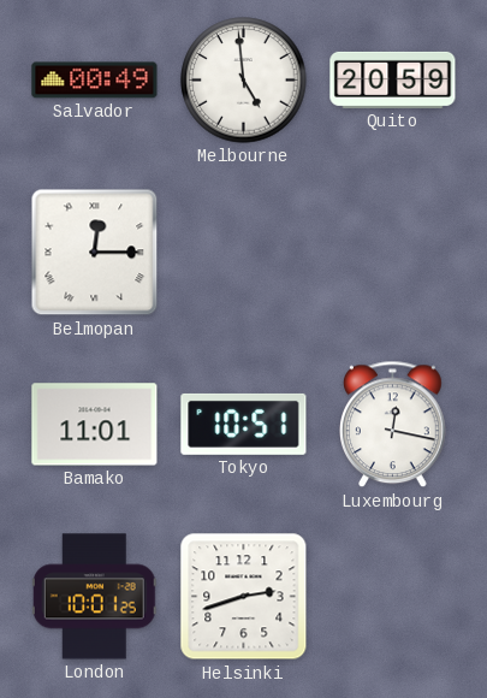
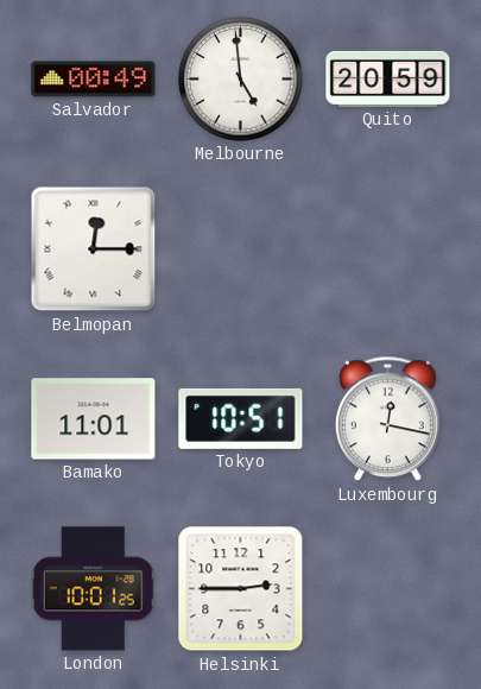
Helsinki: 2:42 -> 2:45 (241, 589)
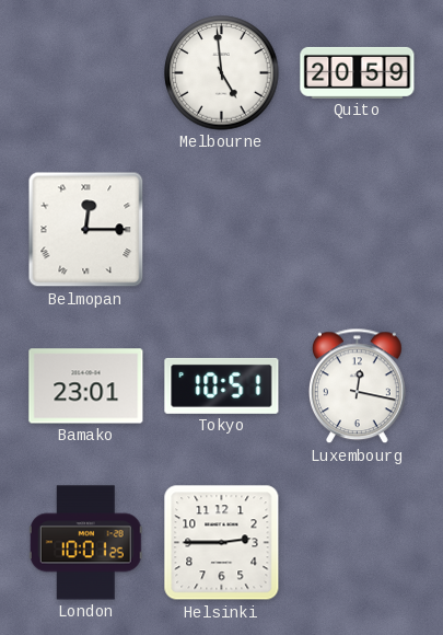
Salvador: 00:49 -> none (94, 80)
Bamako: 11:01 -> 23:01 (86, 386)
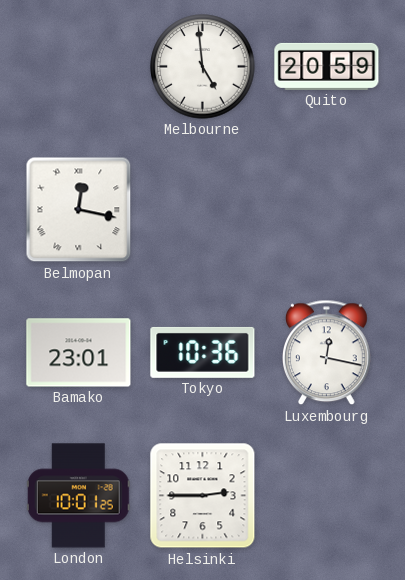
Belmopan: 12:15 -> 12:17 (79, 210)
Tokyo: 10:51 -> 10:36 (203, 352)
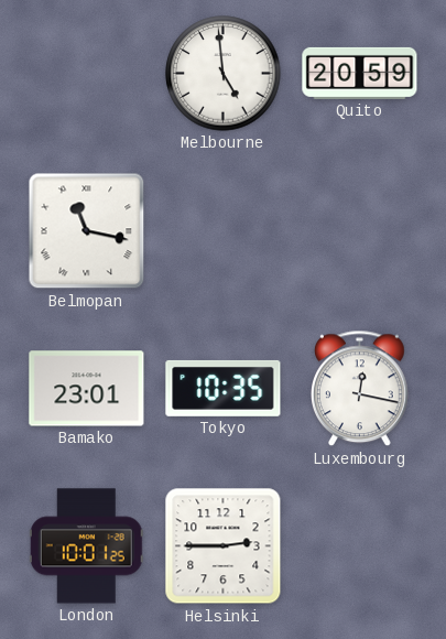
Belmopan: 12:17 -> 11:17 (87, 231)
Tokyo: 10:36 -> 10:35 (224, 388)
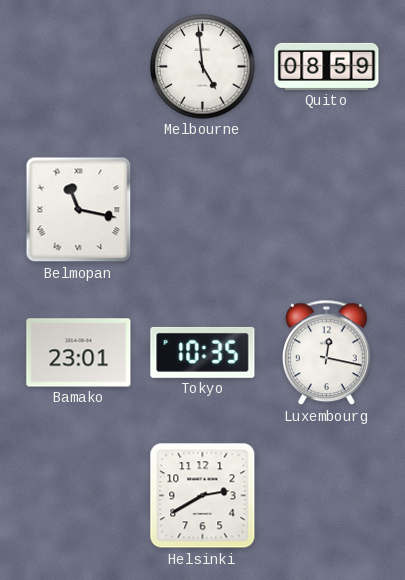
Quito: 20:59 -> 08:59 (327, 66)
London: 10:01 -> none (86, 546)
Helsinki: 2:45 -> 2:40 (203, 496)
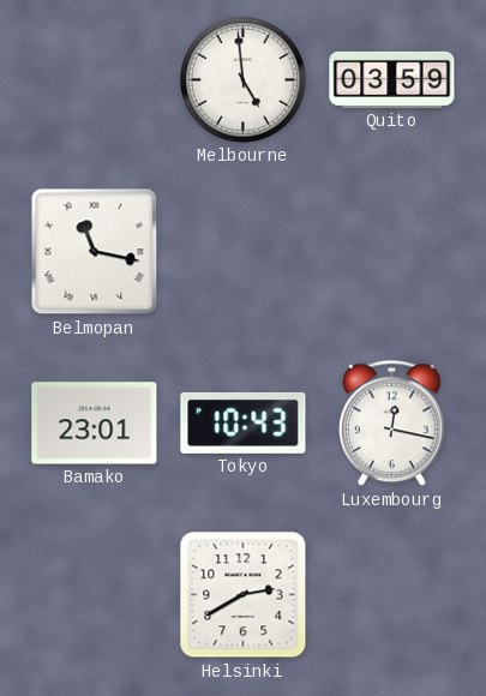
Quito: 08:59 -> 03:59 (392, 79)
Tokyo: 10:35 -> 10:43 (244, 422)
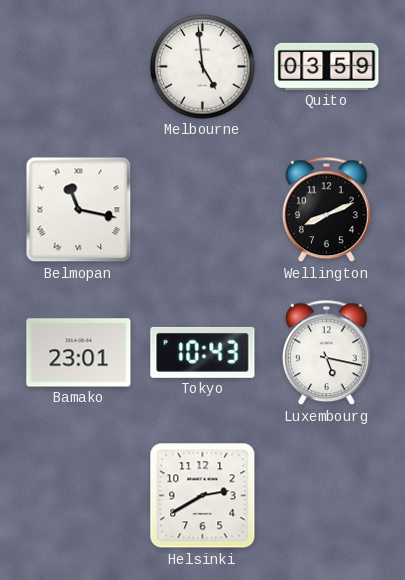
Wellington: none -> 8:11 (327, 210)
Luxembourg: 12:17 -> 5:17 (327, 353)
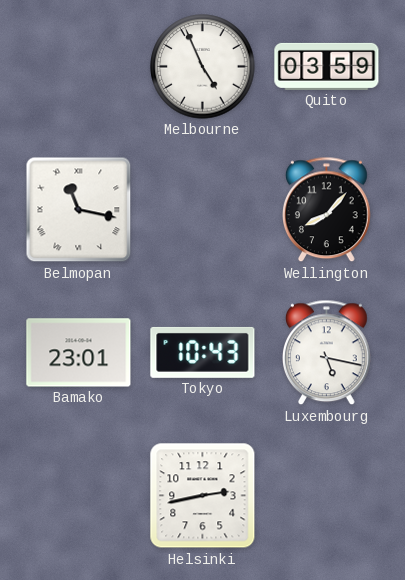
Melbourne: 4:59 -> 4:56 (203, 67)
Wellington: 8:11 -> 8:07 (327, 210)
Helsinki: 2:40 -> 2:43 (203, 496)
